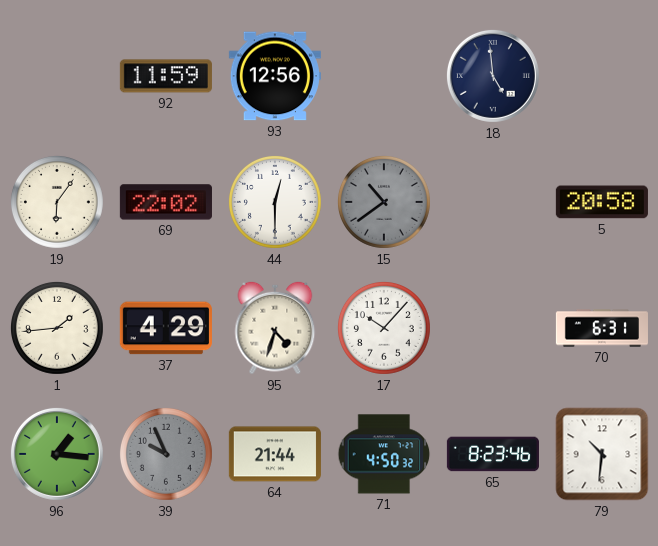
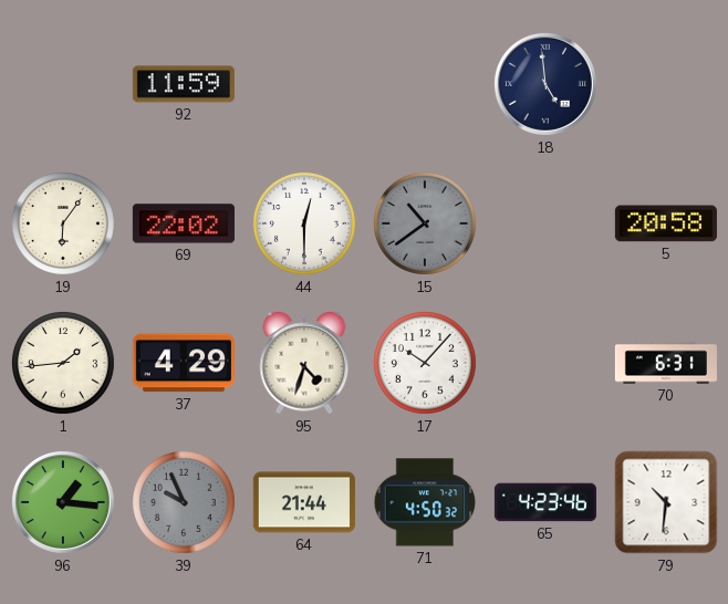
93: 12:56 -> none (275, 76)
65: 8:23 -> 4:23 (545, 502)
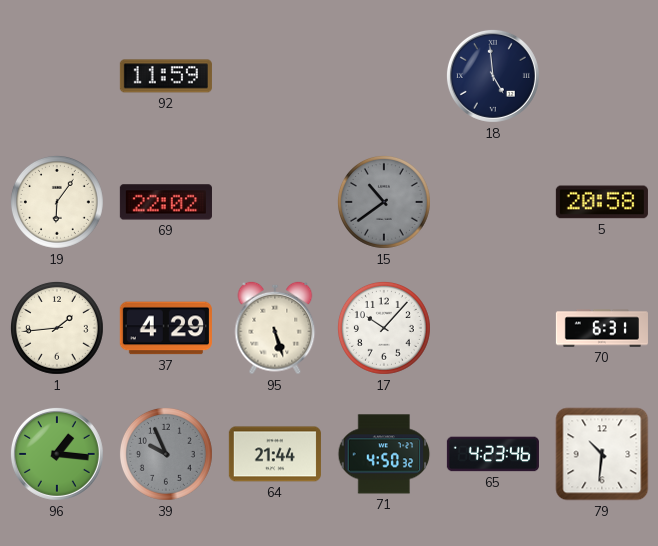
44: 12:30 -> none (304, 223)
95: 4:33 -> 5:27 (275, 328)
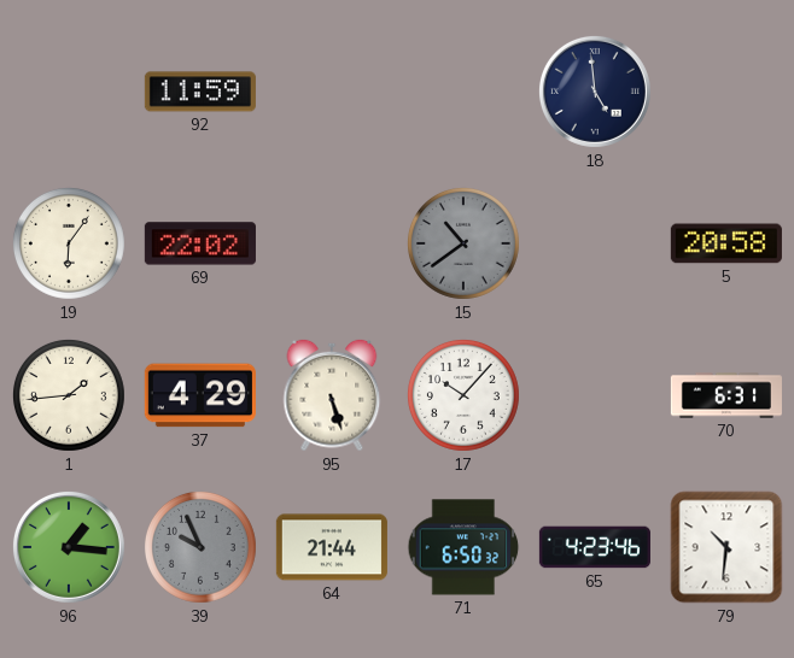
71: 4:50 -> 6:50 (463, 547)
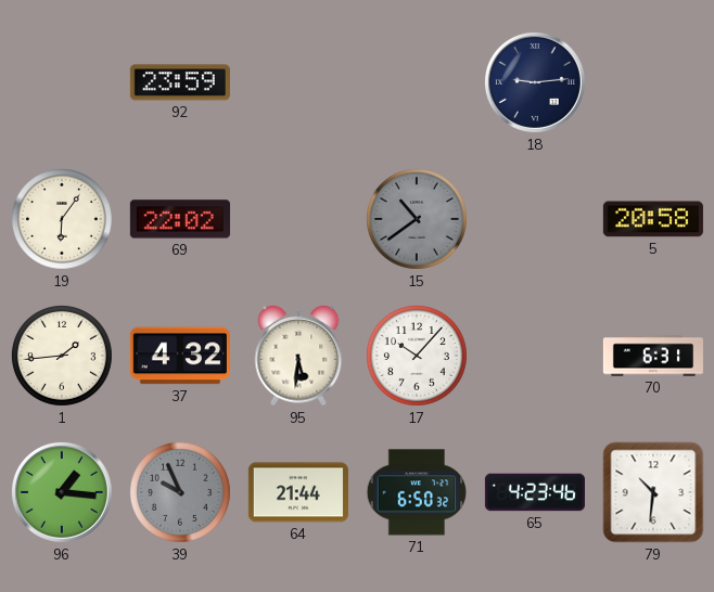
92: 11:59 -> 23:59 (180, 82)
18: 4:59 -> 9:14 (535, 82)
37: 4:29 -> 4:32 (180, 356)
95: 5:27 -> 5:31 (298, 356)
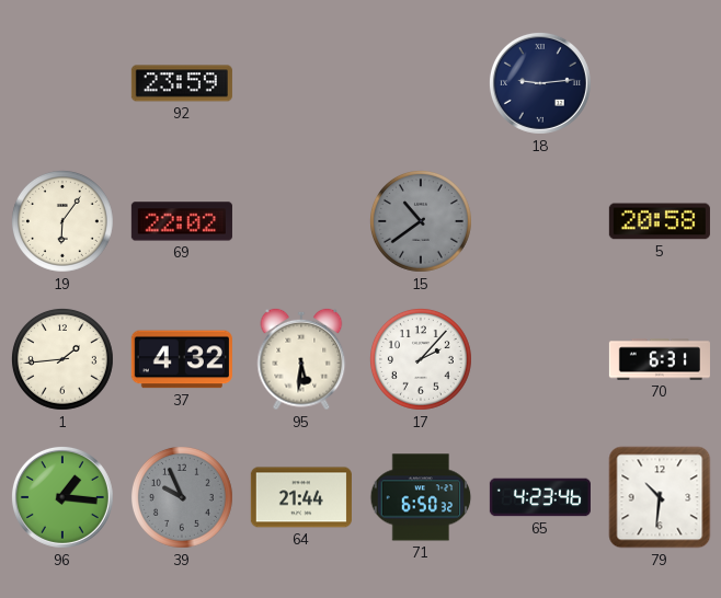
17: 10:07 -> 2:07 (421, 359)
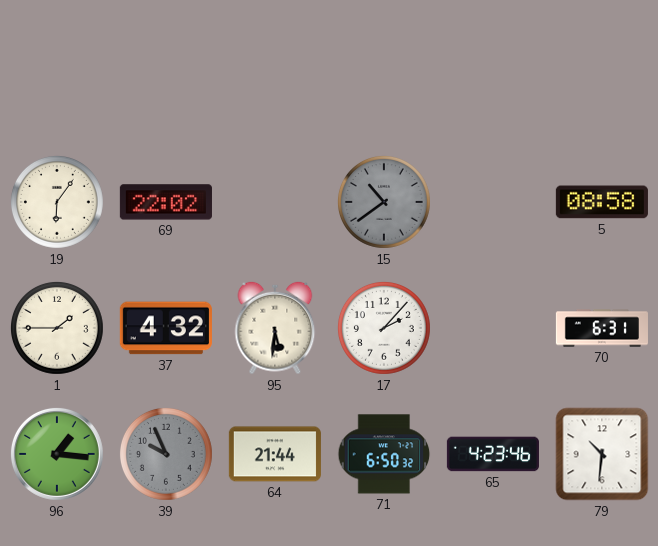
92: 23:59 -> none (182, 83)
18: 9:14 -> none (540, 83)
5: 20:58 -> 08:58 (602, 202)
1: 1:44 -> 1:45 (57, 328)
